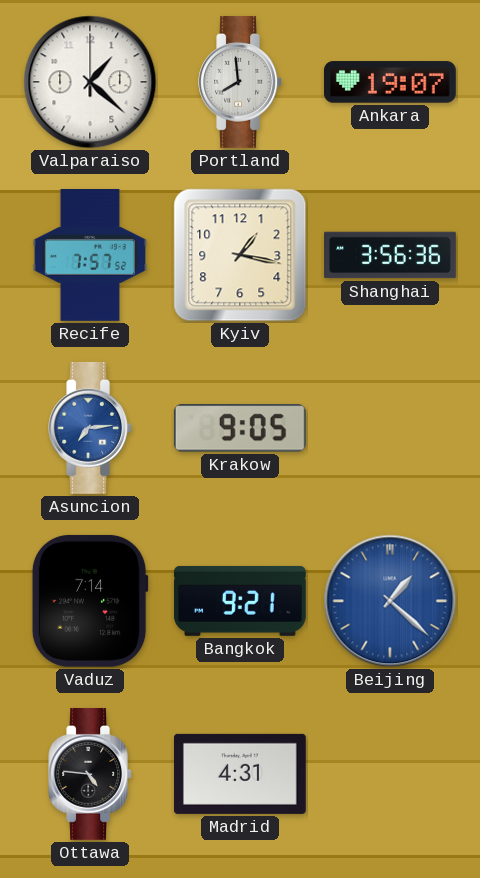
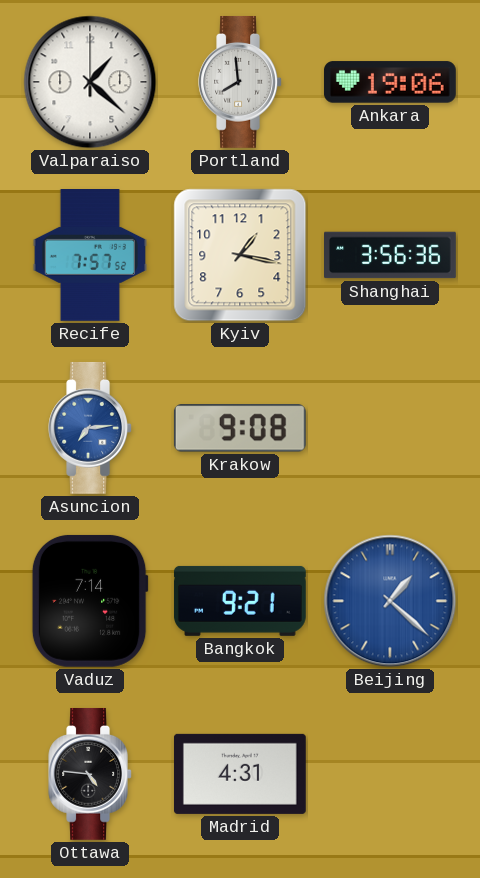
Ankara: 19:07 -> 19:06 (390, 82)
Krakow: 9:05 -> 9:08 (240, 428)
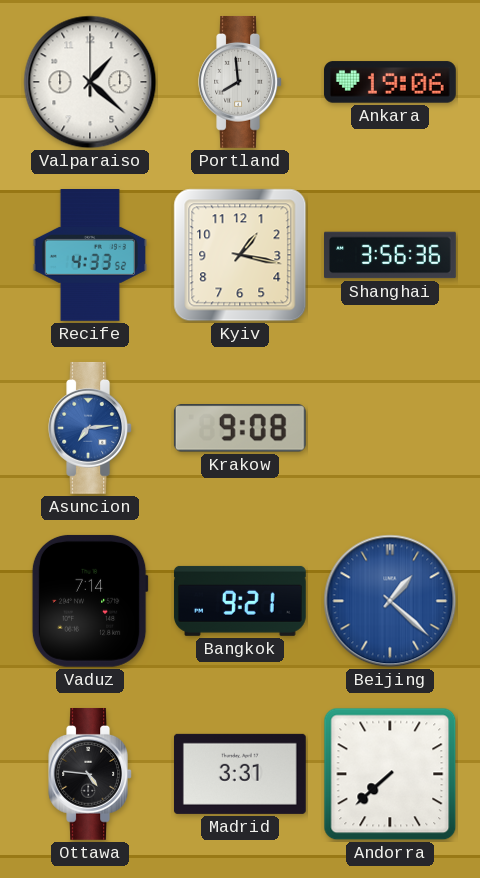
Recife: 7:57 -> 4:33 (89, 256)
Madrid: 4:31 -> 3:31 (240, 774)
Andorra: none -> 7:38 (390, 774)
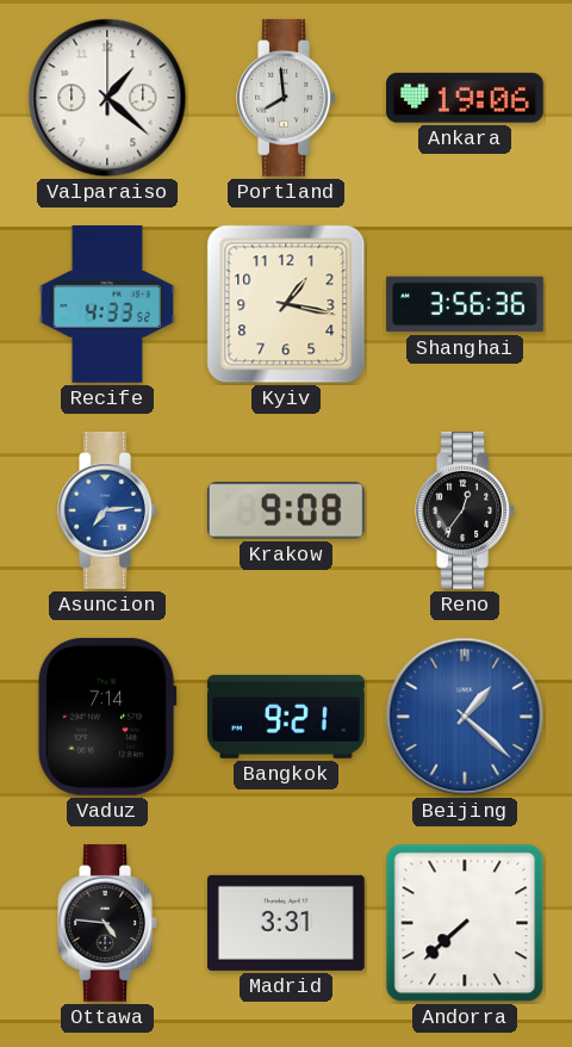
Reno: none -> 12:36 (465, 510)
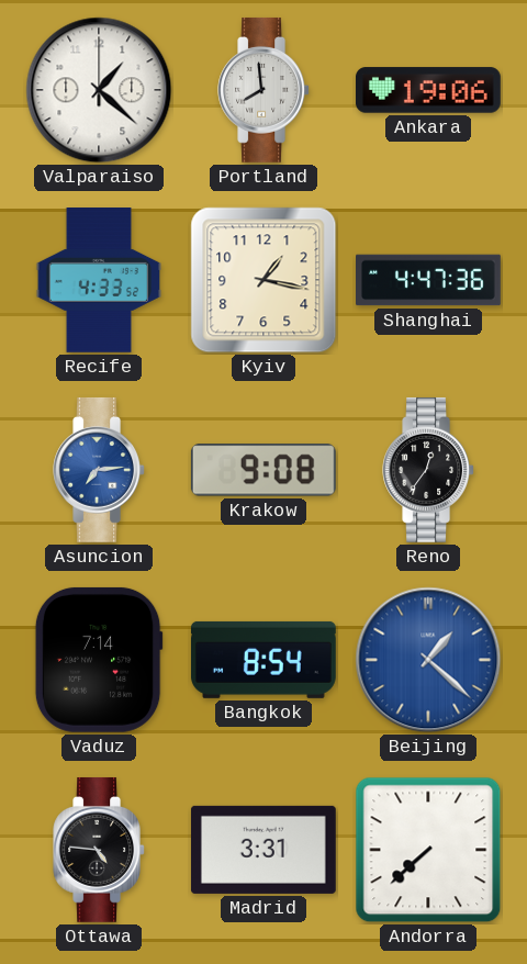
Shanghai: 3:56 -> 4:47 (429, 280)
Bangkok: 9:21 -> 8:54 (263, 660)
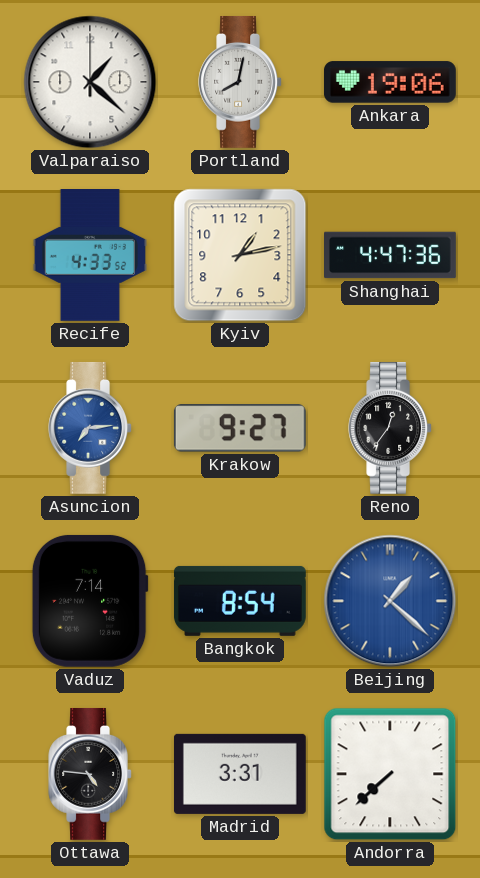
Portland: 7:59 -> 8:02 (240, 82)
Kyiv: 1:17 -> 1:13 (240, 255)
Krakow: 9:08 -> 9:27 (240, 428)
